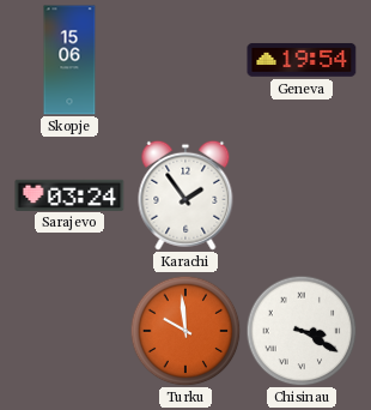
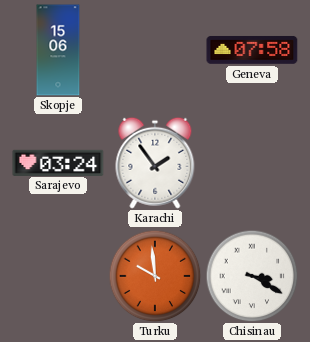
Geneva: 19:54 -> 07:58 (252, 50)
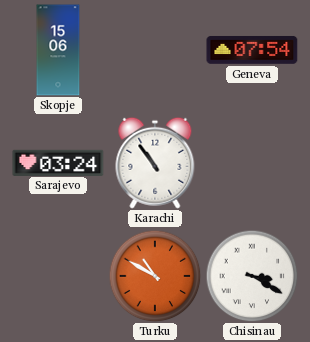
Geneva: 07:58 -> 07:54 (252, 50)
Karachi: 1:54 -> 10:54 (155, 163)
Turku: 9:59 -> 10:50 (155, 276)
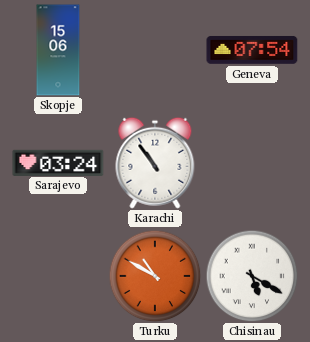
Chisinau: 3:20 -> 5:20 (252, 276)
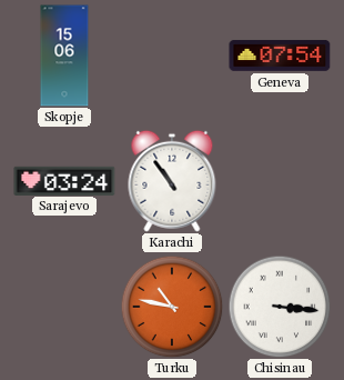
Turku: 10:50 -> 10:47 (172, 307)
Chisinau: 5:20 -> 3:16 (280, 307)
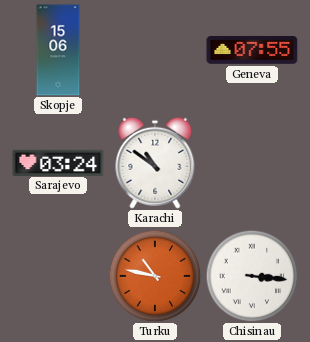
Geneva: 07:54 -> 07:55 (252, 50)
Karachi: 10:54 -> 10:51 (155, 163)
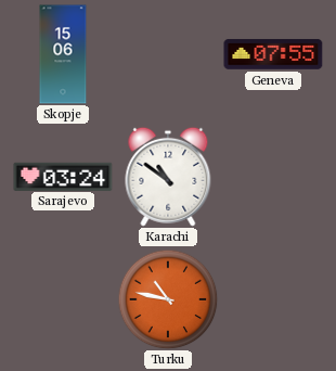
Chisinau: 3:16 -> none (252, 276)
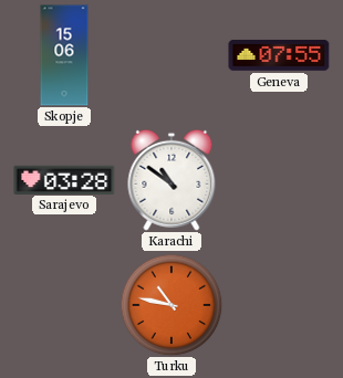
Sarajevo: 03:24 -> 03:28 (64, 179)
